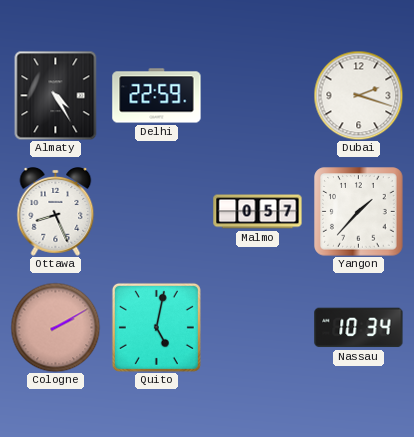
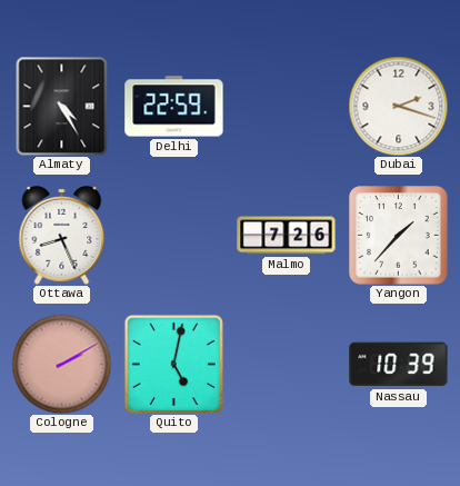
Malmo: 0:57 -> 7:26 (287, 236)
Nassau: 10:34 -> 10:39 (399, 365)
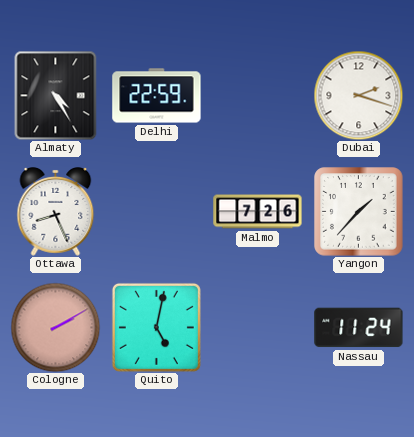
Nassau: 10:39 -> 11:24 (359, 328)
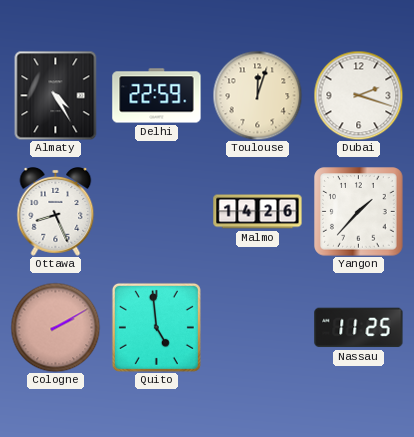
Toulouse: none -> 12:03 (257, 95)
Malmo: 7:26 -> 14:26 (258, 212)
Quito: 5:02 -> 4:59 (156, 327)
Nassau: 11:24 -> 11:25 (359, 328)
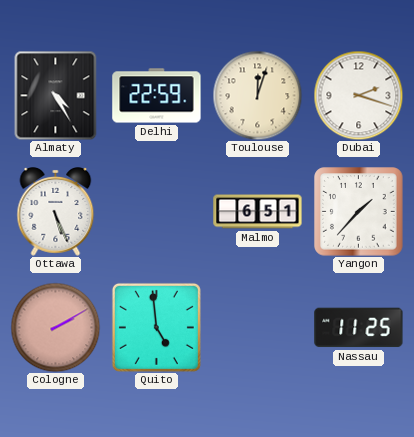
Ottawa: 8:26 -> 5:26 (56, 212)
Malmo: 14:26 -> 6:51 (258, 212)
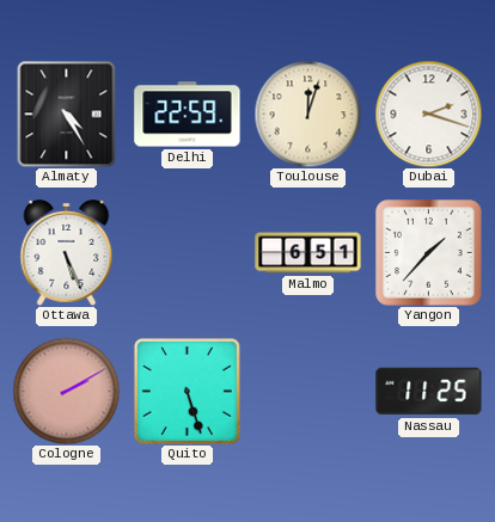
Quito: 4:59 -> 5:27 (187, 391)
